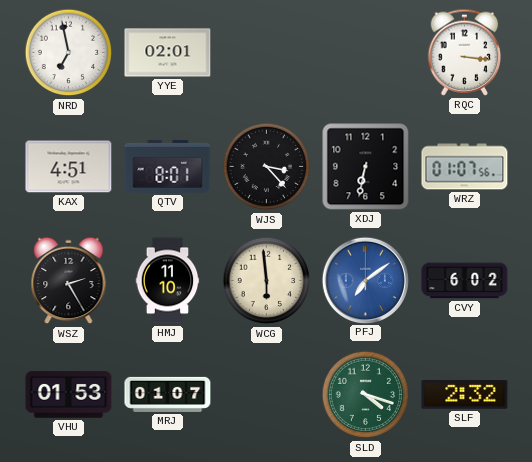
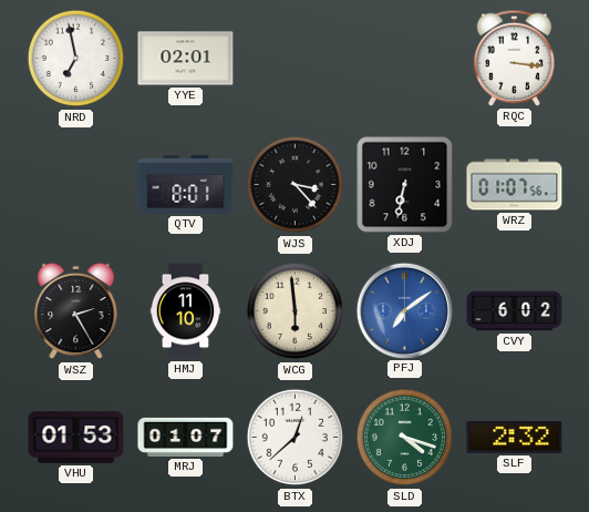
KAX: 4:51 -> none (69, 167)
BTX: none -> 12:38 (296, 438)
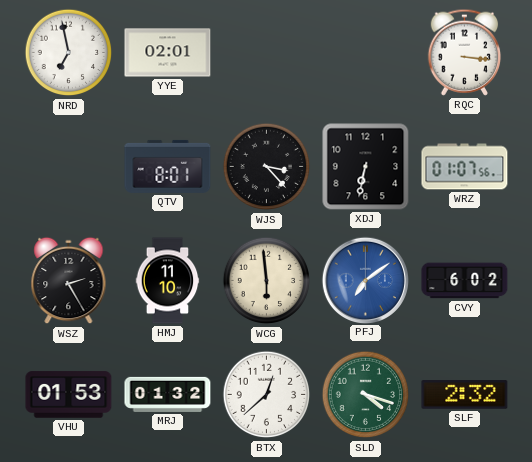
MRJ: 01:07 -> 01:32 (168, 394)
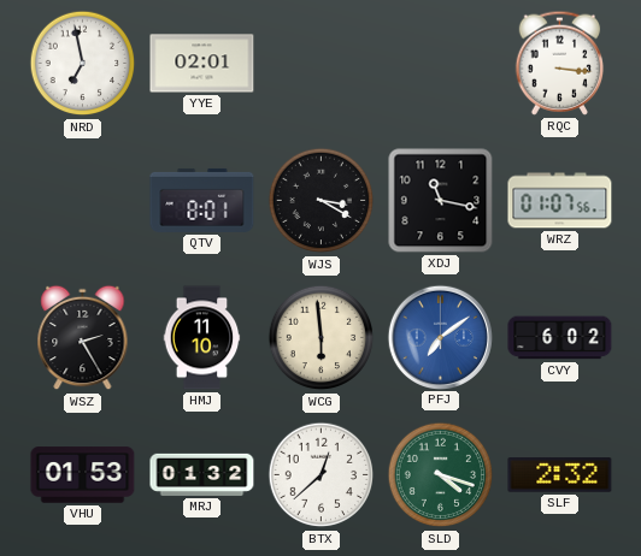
WJS: 3:23 -> 3:20 (322, 201)
XDJ: 6:32 -> 11:17 (441, 201)
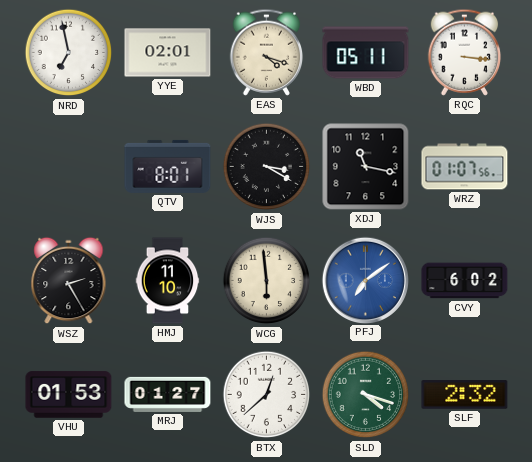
EAS: none -> 4:18 (267, 52)
WBD: none -> 05:11 (366, 53)
MRJ: 01:32 -> 01:27 (168, 394)
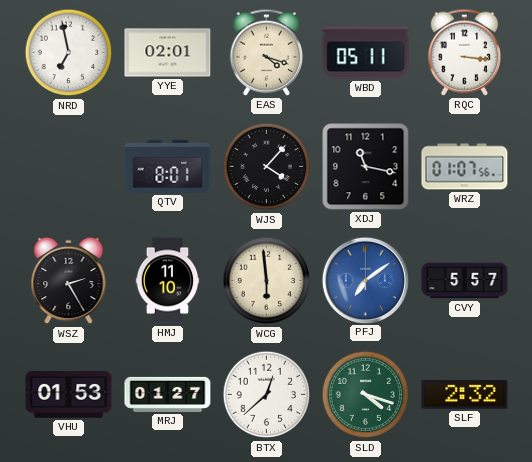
WJS: 3:20 -> 4:07 (267, 167)
CVY: 6:02 -> 5:57 (465, 281)
